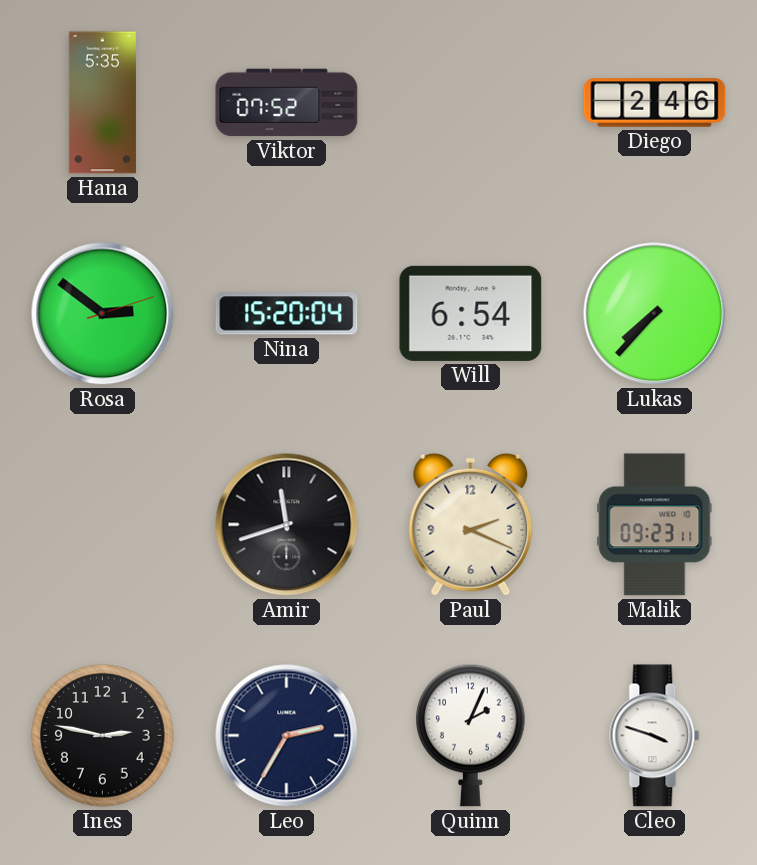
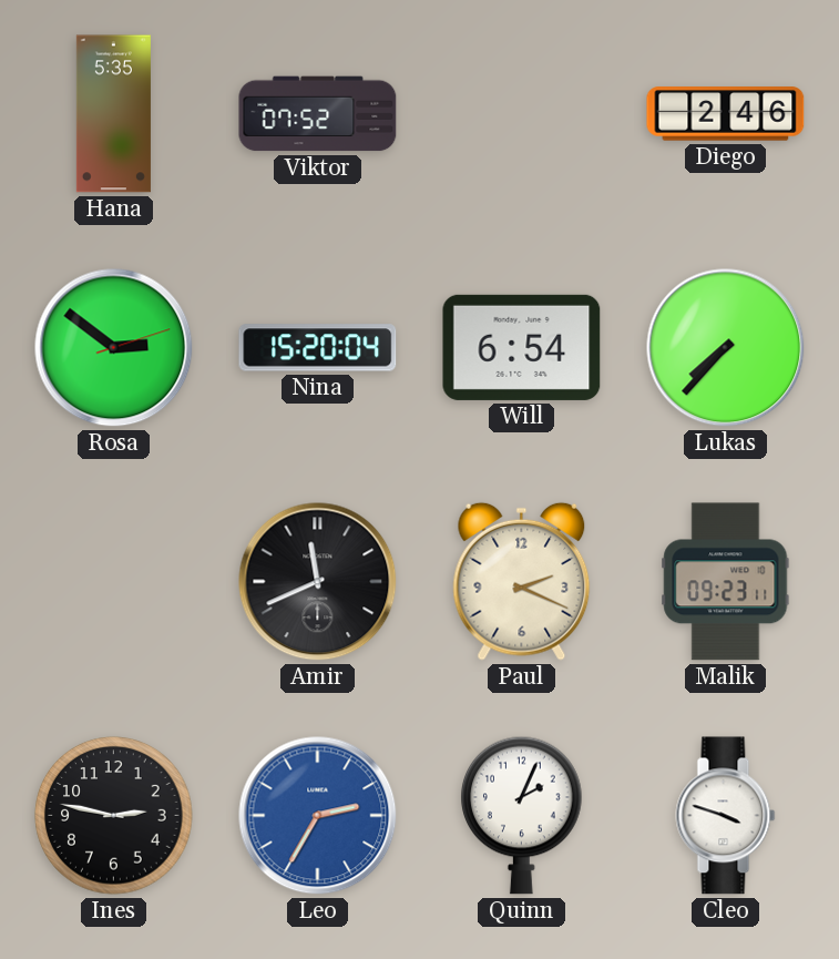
Amir: 11:42 -> 11:41 (318, 582)
Leo dial: navy -> blue (318, 816)
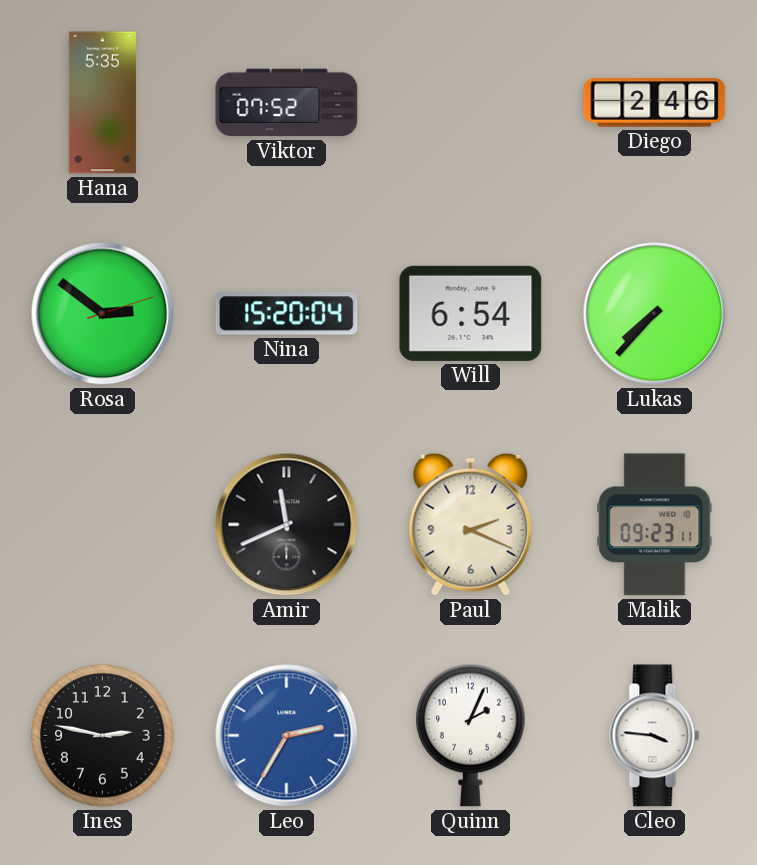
Cleo: 3:48 -> 3:46 (655, 736)
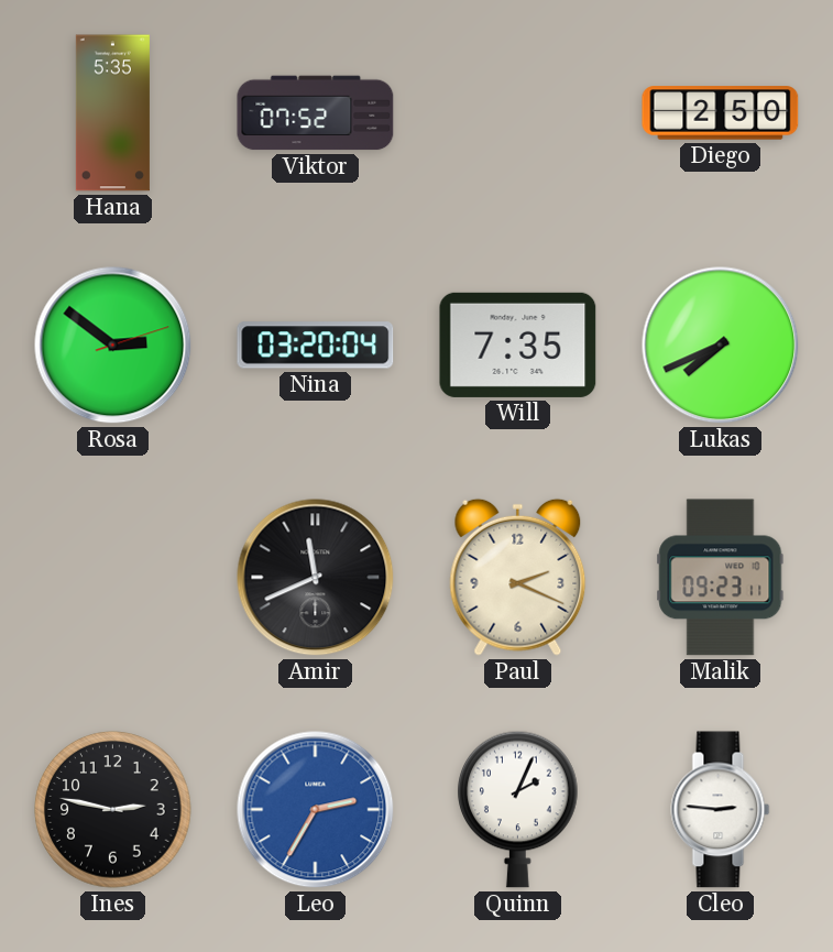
Diego: 2:46 -> 2:50 (721, 113)
Nina: 15:20 -> 03:20 (316, 346)
Will: 6:54 -> 7:35 (518, 344)
Lukas: 7:37 -> 7:41 (721, 346)
Cleo: 3:46 -> 2:46 (721, 810)
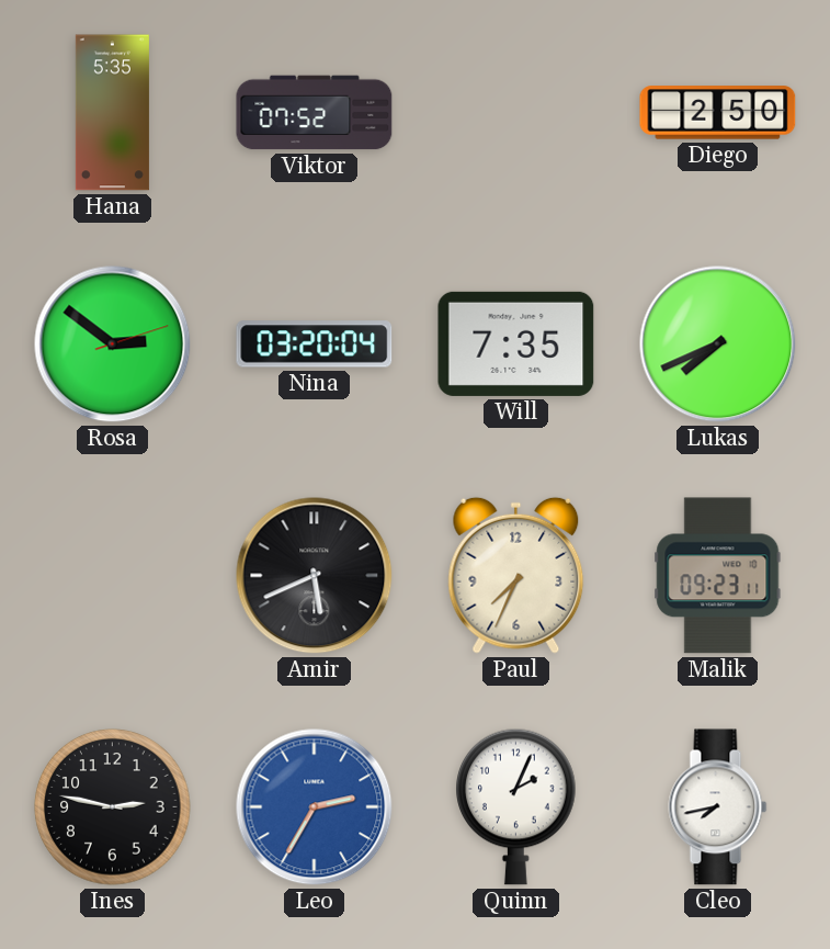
Amir: 11:41 -> 5:41 (315, 576)
Paul: 2:19 -> 7:34 (516, 575)
Cleo: 2:46 -> 7:43 (718, 807)
